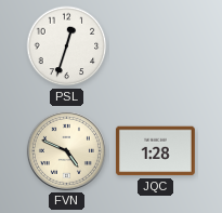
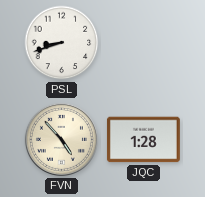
PSL: 12:33 -> 8:42 (62, 43)
FVN: 4:49 -> 4:53 (61, 139)
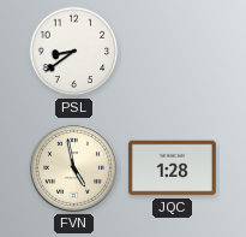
PSL: 8:42 -> 8:39 (74, 52)
FVN: 4:53 -> 4:58 (73, 167)
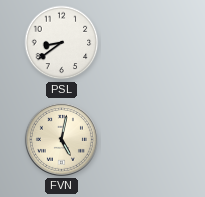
FVN: 4:58 -> 5:02 (61, 139)
JQC: 1:28 -> none (172, 168)
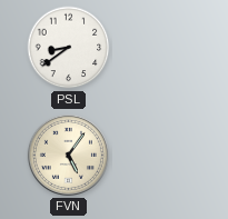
FVN: 5:02 -> 5:06 (68, 155)
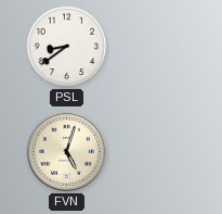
FVN: 5:06 -> 5:03 (66, 151)
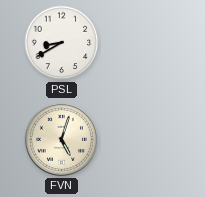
PSL: 8:39 -> 8:40 (62, 43)
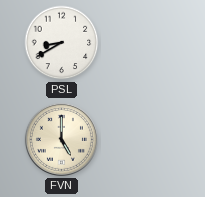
FVN: 5:03 -> 5:00 (61, 139)
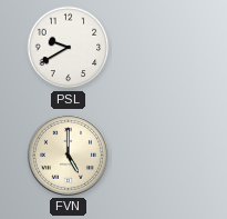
PSL: 8:40 -> 9:40 (69, 48)
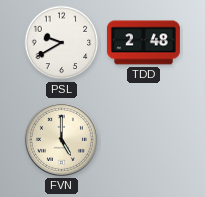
TDD: none -> 2:48 (143, 43)
